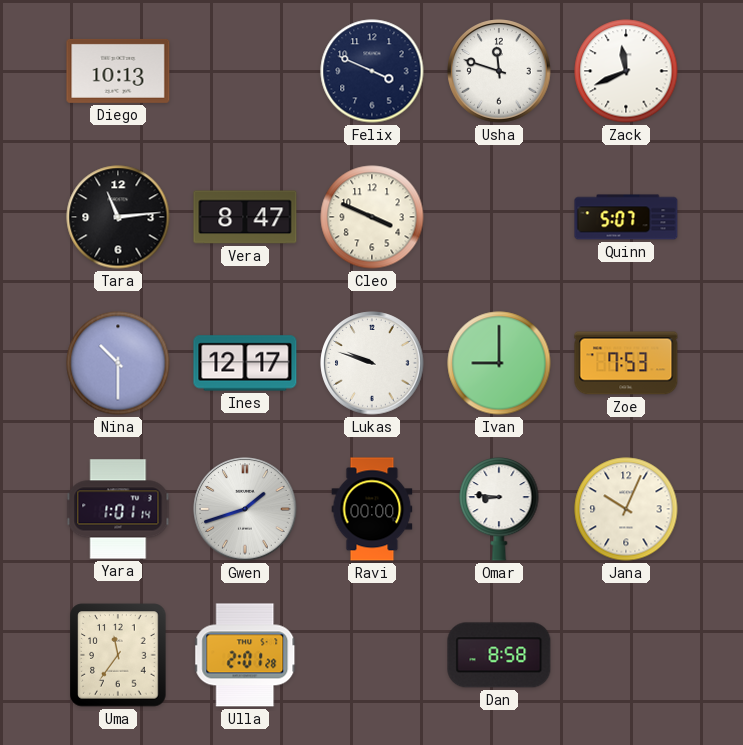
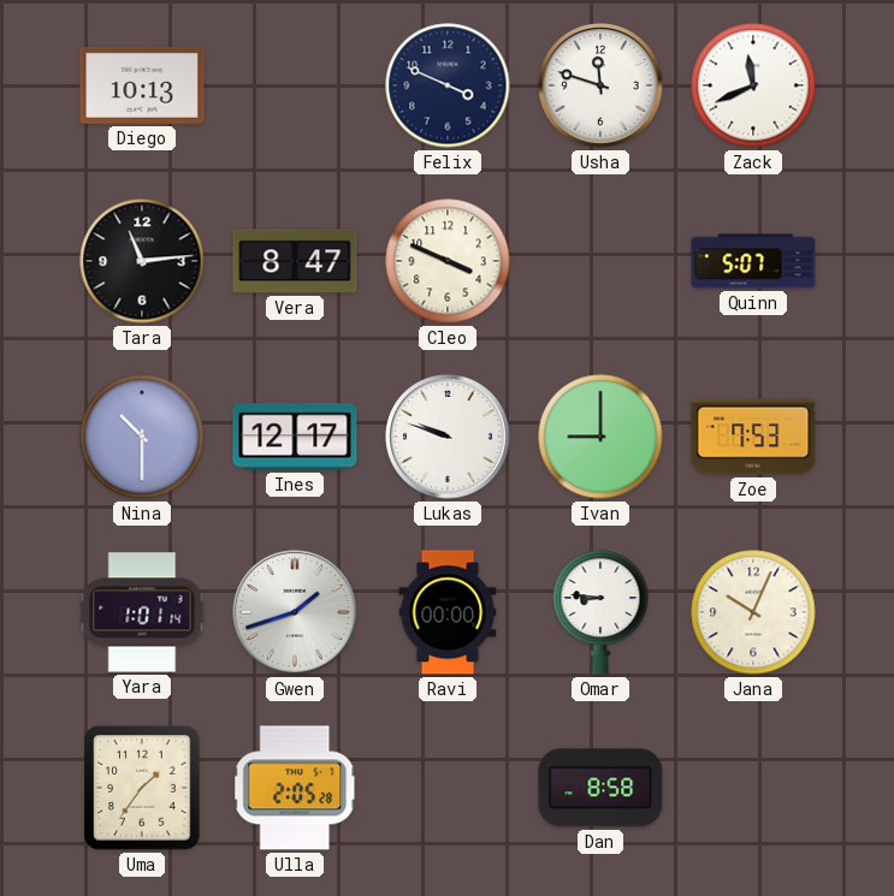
Uma: 11:36 -> 1:36 (142, 788)
Ulla: 2:01 -> 2:05 (296, 788)
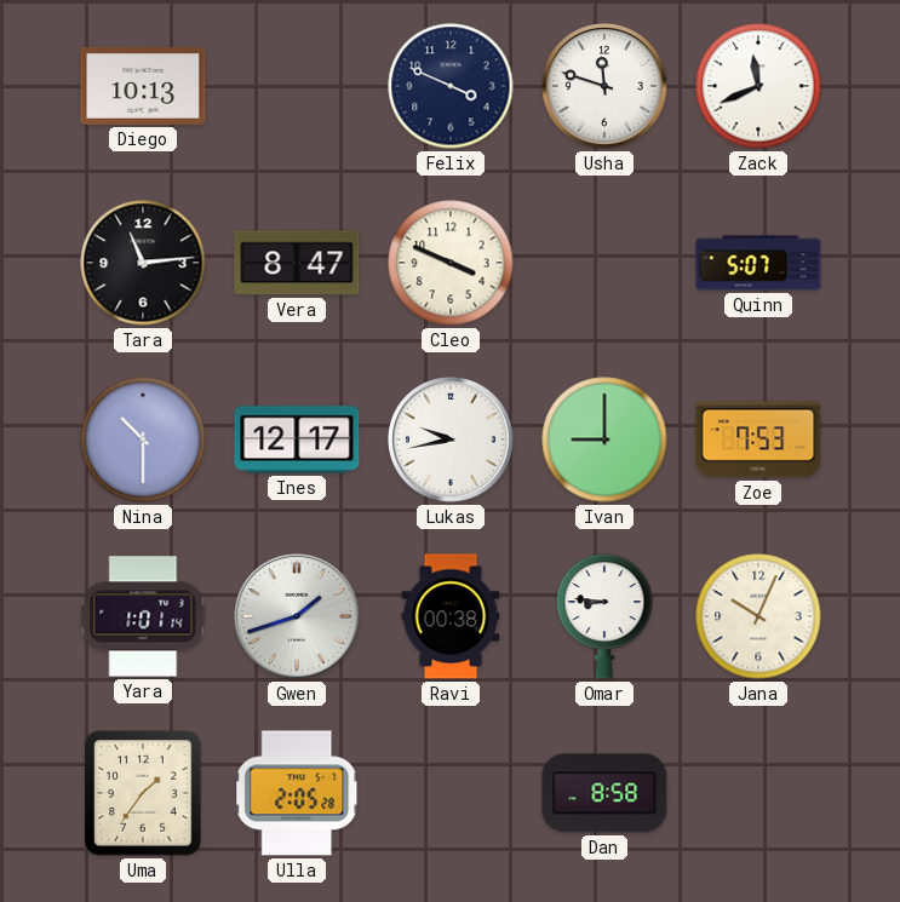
Lukas: 9:48 -> 9:43 (451, 439)
Ravi: 00:00 -> 00:38 (451, 616)
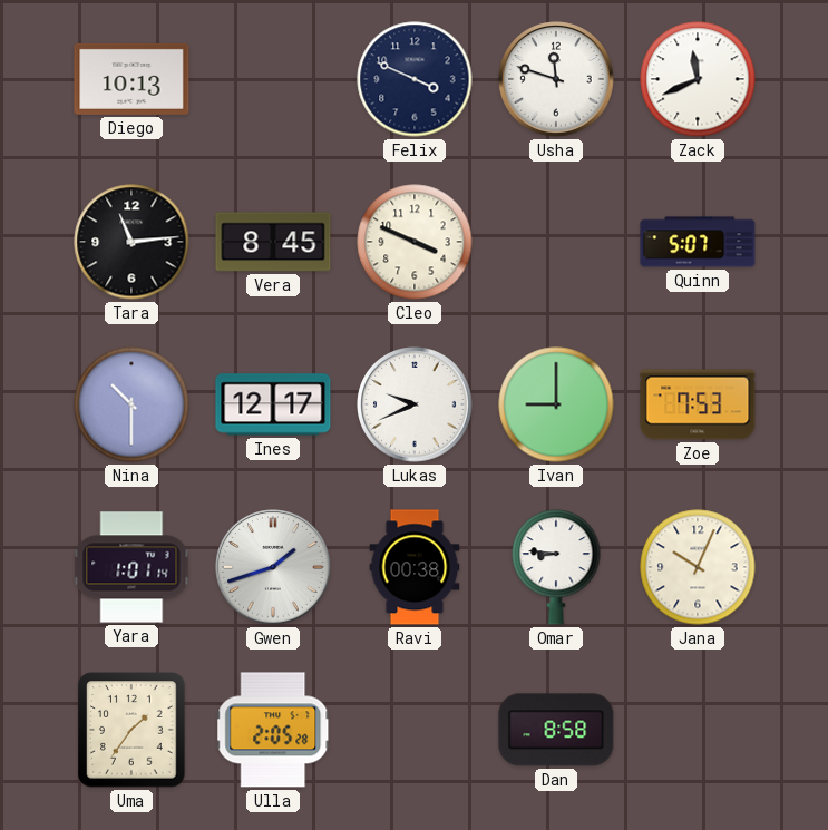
Vera: 8:47 -> 8:45 (273, 242)
Lukas: 9:43 -> 9:41 (415, 404)
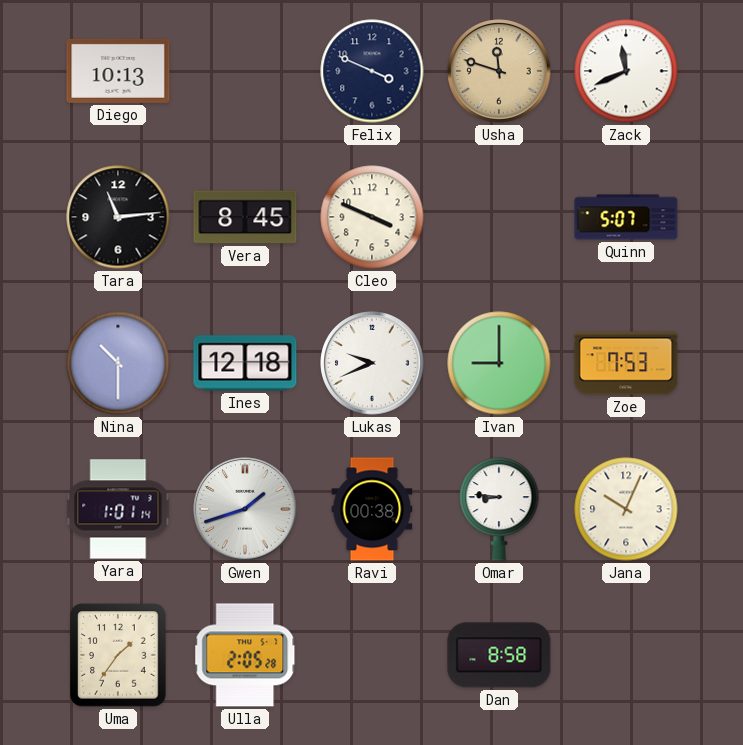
Usha dial: white -> champagne (499, 71)
Ines: 12:17 -> 12:18 (245, 363)
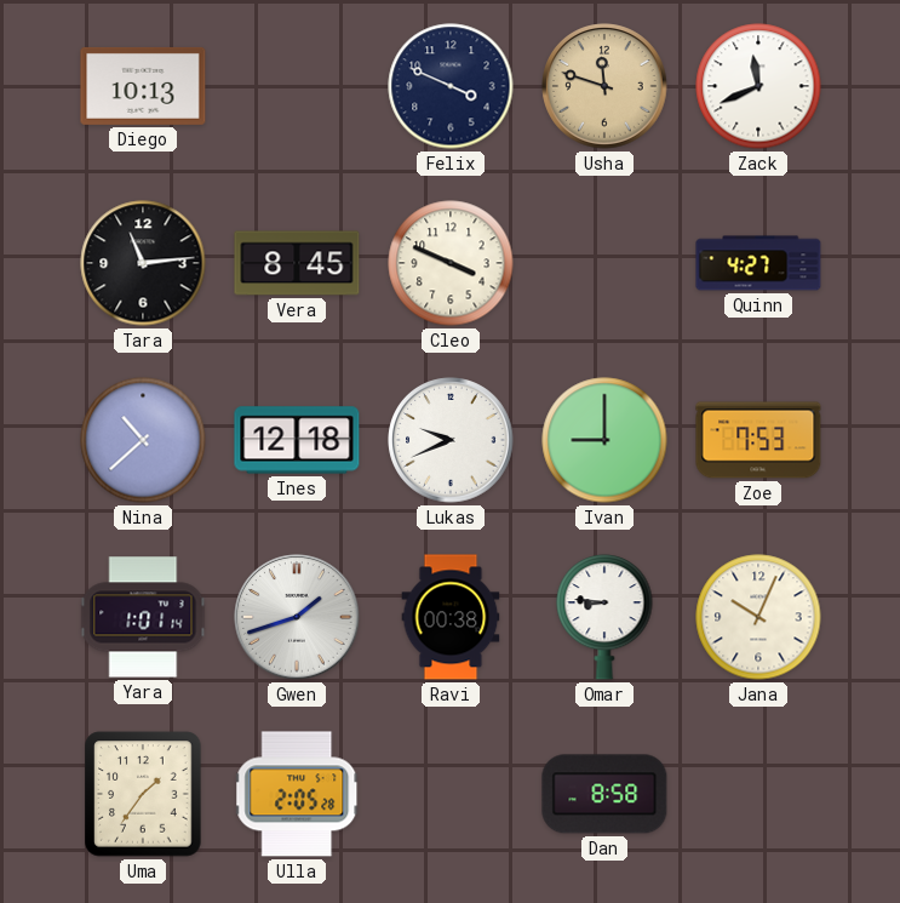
Quinn: 5:07 -> 4:27 (758, 263)
Nina: 10:30 -> 10:38 (143, 440)
